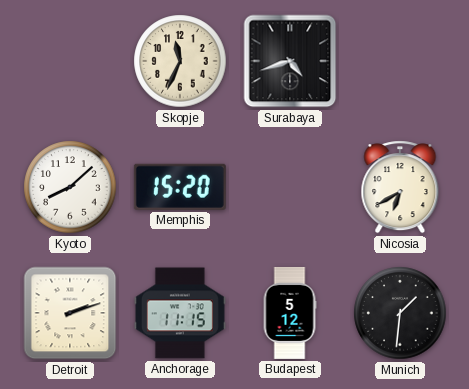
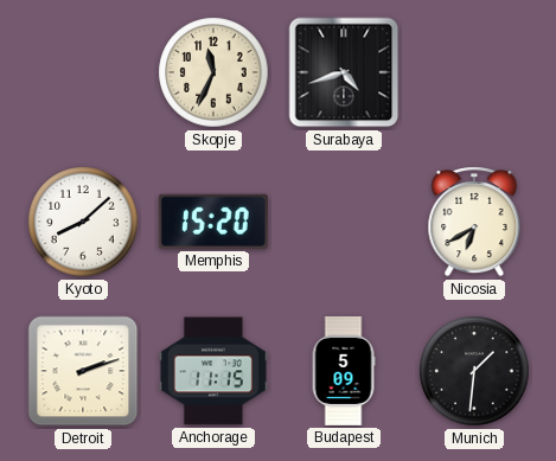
Budapest: 5:12 -> 5:09 (344, 371)
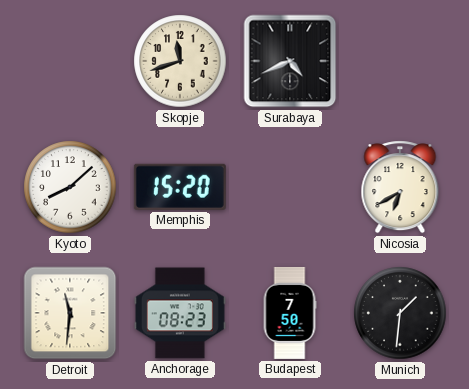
Skopje: 11:34 -> 11:42 (180, 61)
Surabaya: 4:42 -> 4:41 (290, 61)
Detroit: 2:12 -> 11:31 (70, 313)
Anchorage: 11:15 -> 08:23 (180, 313)
Budapest: 5:09 -> 7:50 (290, 313)
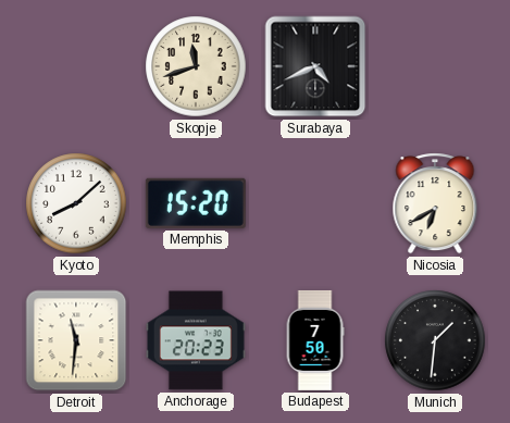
Anchorage: 08:23 -> 20:23 (196, 340)
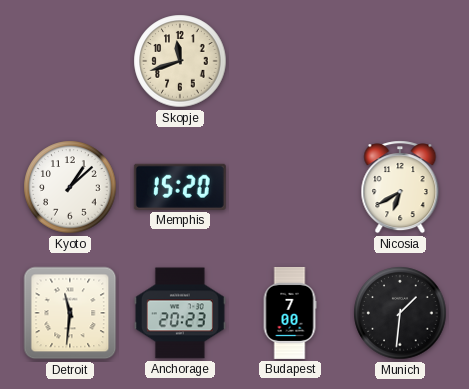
Surabaya: 4:41 -> none (315, 66)
Kyoto: 8:08 -> 1:08 (70, 187)
Budapest: 7:50 -> 7:00 (290, 313)
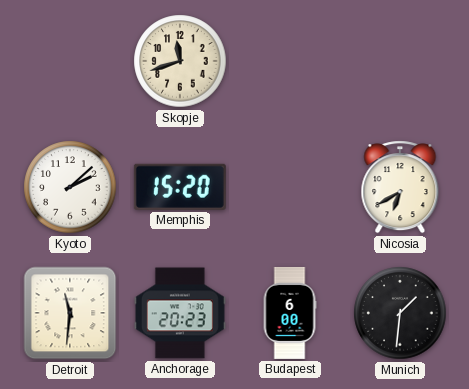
Kyoto: 1:08 -> 2:08 (70, 187)
Budapest: 7:00 -> 6:00 (290, 313)
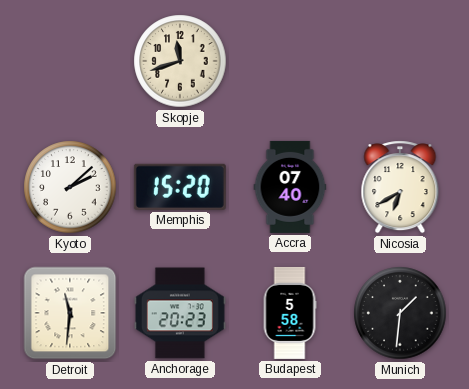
Accra: none -> 07:40 (290, 187)
Budapest: 6:00 -> 5:58 (290, 313)
